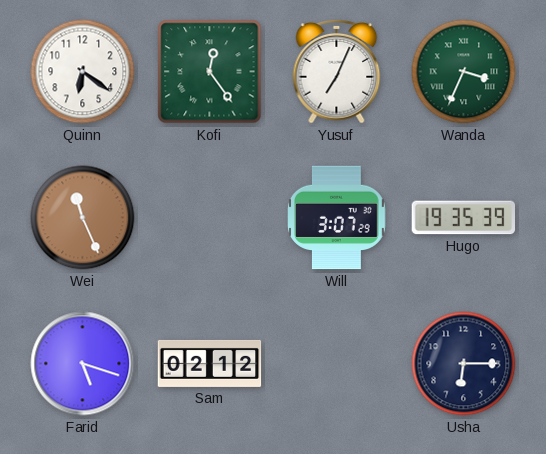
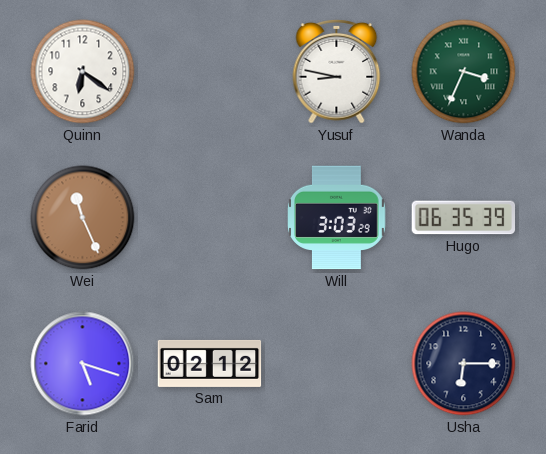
Kofi: 12:24 -> none (210, 72)
Yusuf: 7:04 -> 8:47 (337, 71)
Will: 3:07 -> 3:03 (337, 218)
Hugo: 19:35 -> 06:35 (464, 218)
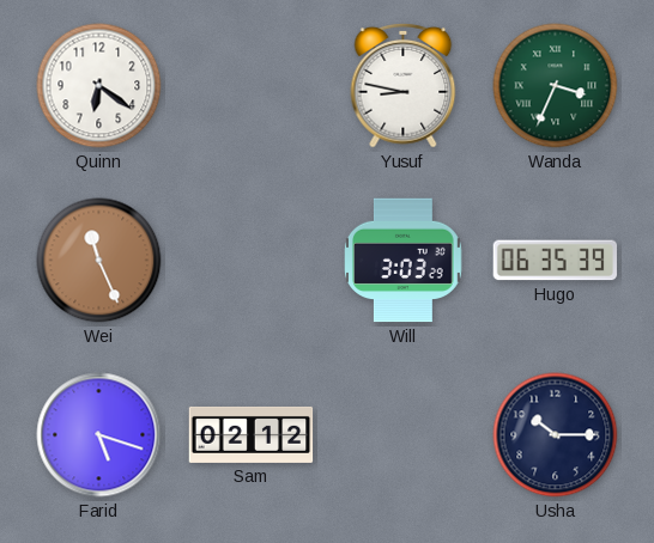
Usha: 6:15 -> 10:15 (556, 435)
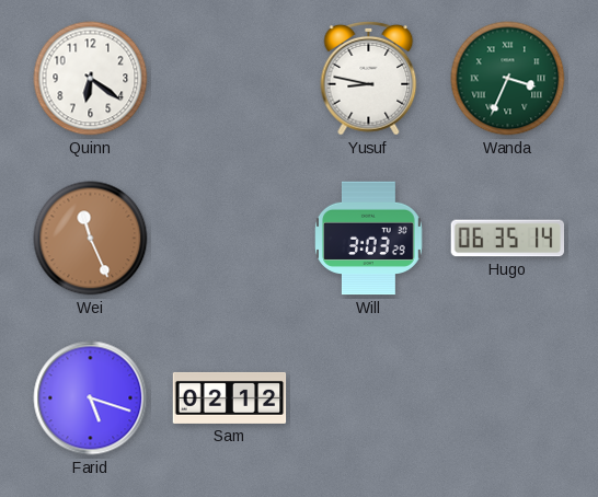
Hugo: 06:35:39 -> 06:35:14 (508, 239)
Usha: 10:15 -> none (556, 435)
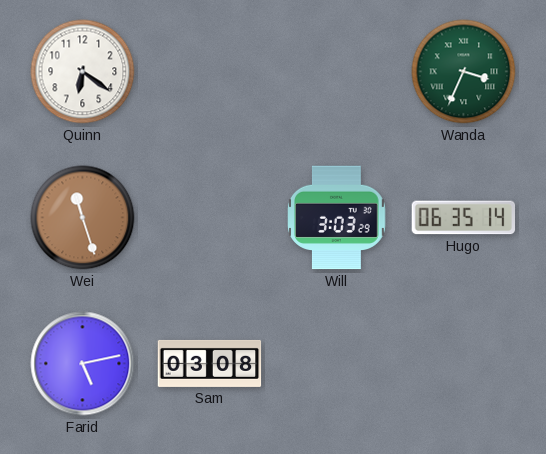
Yusuf: 8:47 -> none (369, 78)
Wei: 11:26 -> 11:27 (83, 218)
Farid: 5:18 -> 5:13 (83, 364)
Sam: 02:12 -> 03:08 (210, 363)
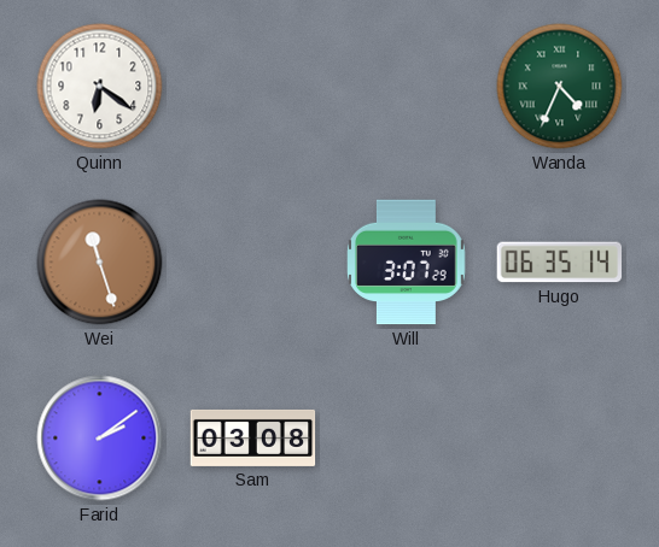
Wanda: 3:34 -> 4:34 (560, 87)
Will: 3:03 -> 3:07 (407, 263)
Farid: 5:13 -> 2:09 (100, 439)
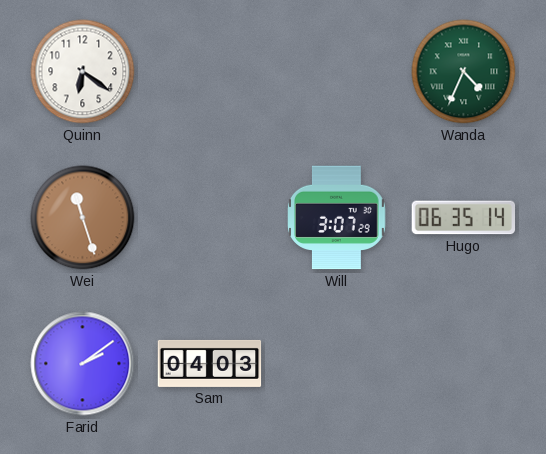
Sam: 03:08 -> 04:03 (210, 363)
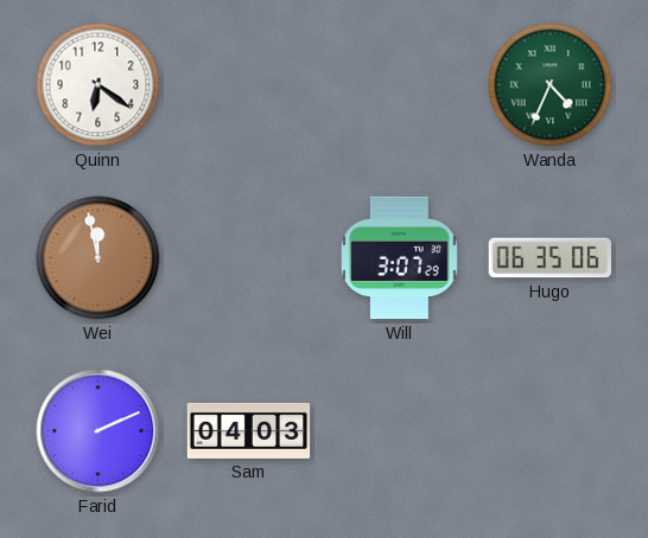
Wei: 11:27 -> 11:58 (99, 258)
Hugo: 06:35:14 -> 06:35:06 (551, 258)
Farid: 2:09 -> 2:11 (99, 431)
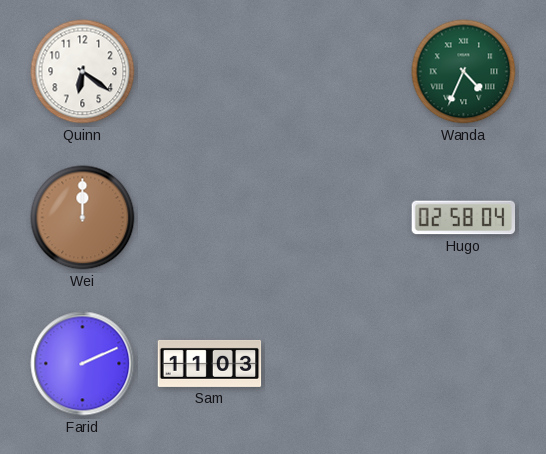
Wei: 11:58 -> 12:00 (83, 218)
Will: 3:07 -> none (400, 258)
Hugo: 06:35 -> 02:58 (464, 218)
Sam: 04:03 -> 11:03 (210, 363)
